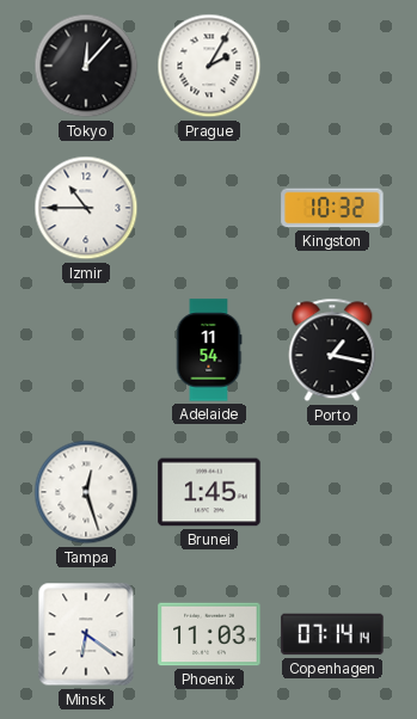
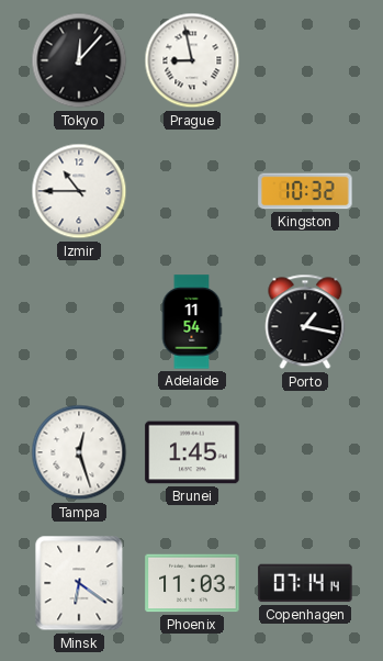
Prague: 2:05 -> 8:58 (192, 60)
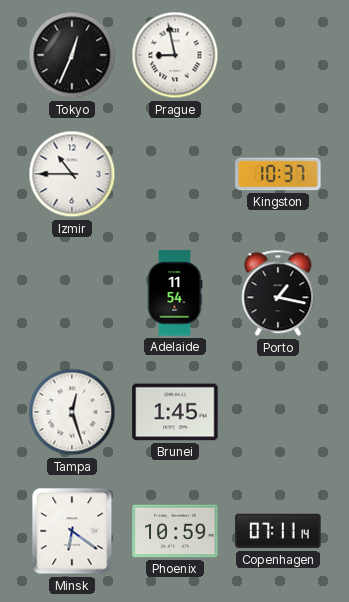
Tokyo: 12:07 -> 12:34 (72, 55)
Kingston: 10:32 -> 10:37 (278, 174)
Phoenix: 11:03 -> 10:59 (175, 531)
Copenhagen: 07:14 -> 07:11 (278, 531)
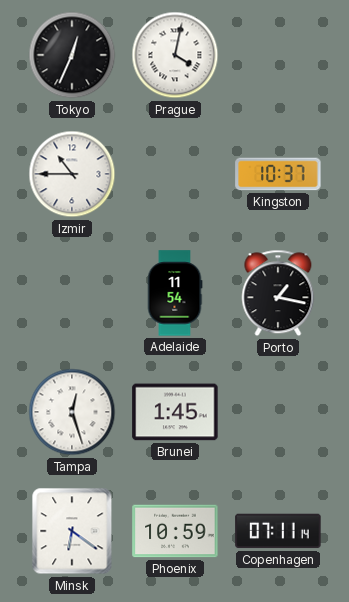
Prague: 8:58 -> 4:02 (175, 55)
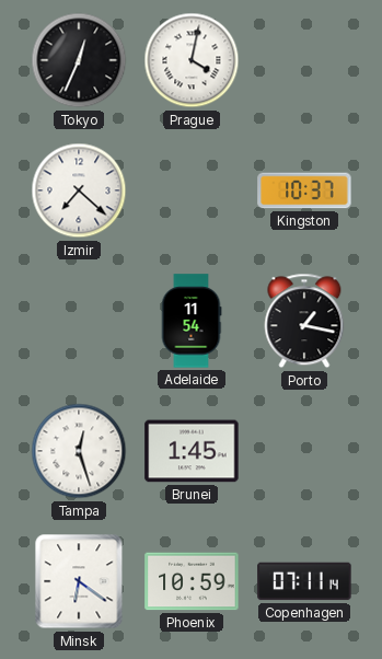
Izmir: 10:45 -> 7:22 (79, 190)
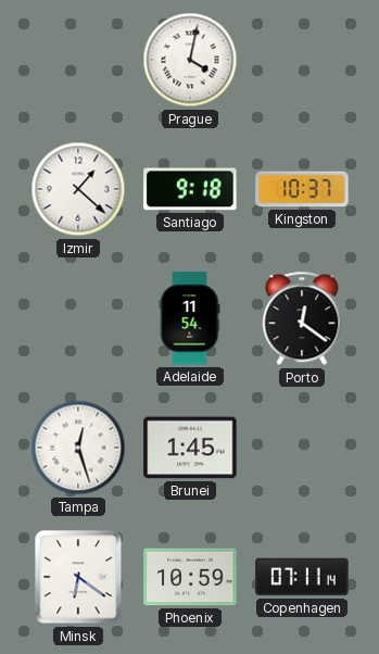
Tokyo: 12:34 -> none (79, 60)
Izmir: 7:22 -> 1:22 (78, 189)
Santiago: none -> 9:18 (190, 189)
Porto: 1:17 -> 12:21 (302, 318)
